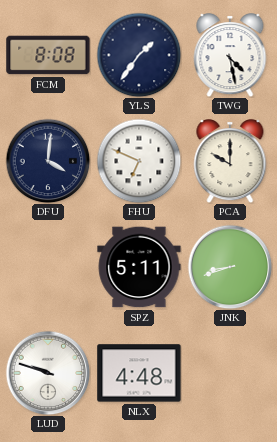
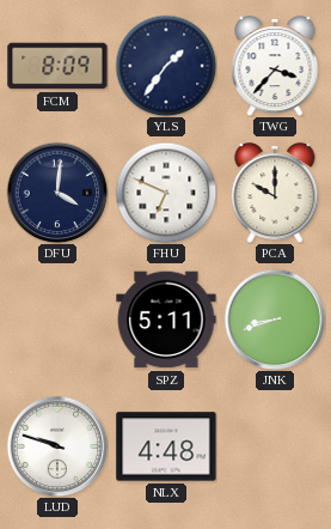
FCM: 8:08 -> 8:09 (57, 66)
TWG: 4:28 -> 3:37 (275, 66)
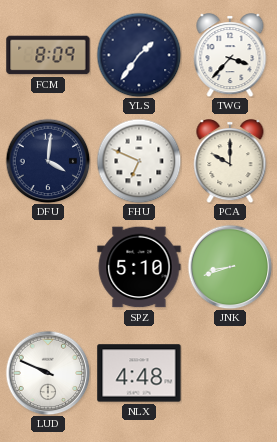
SPZ: 5:11 -> 5:10 (139, 267)
LUD: 9:48 -> 9:49 (48, 373)
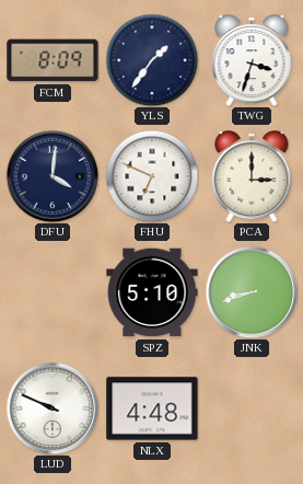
TWG: 3:37 -> 3:33 (252, 60)
PCA: 10:00 -> 3:00 (252, 176)
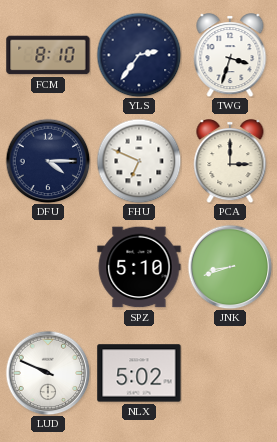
FCM: 8:09 -> 8:10 (48, 55)
YLS: 1:36 -> 2:36 (139, 55)
DFU: 4:01 -> 4:15 (48, 161)
NLX: 4:48 -> 5:02 (139, 373)
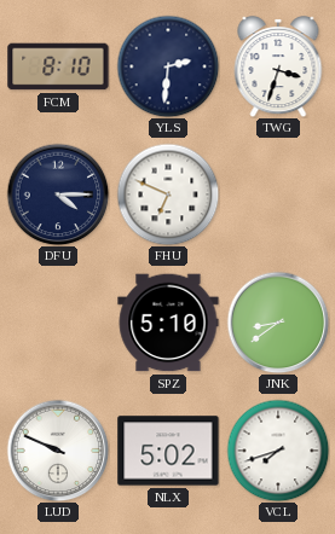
YLS: 2:36 -> 2:31 (168, 66)
PCA: 3:00 -> none (230, 161)
JNK: 8:42 -> 8:39 (278, 323)
VCL: none -> 7:42 (278, 451)
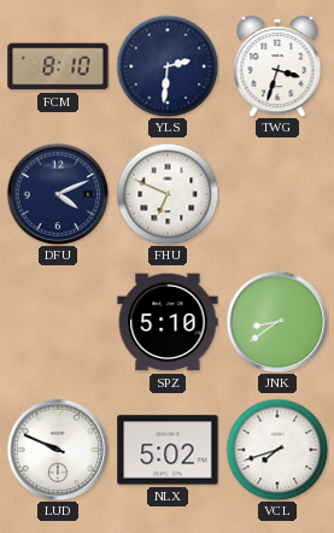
DFU: 4:15 -> 4:11 (58, 194)
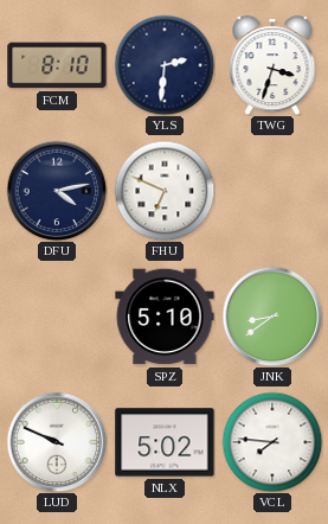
DFU: 4:11 -> 4:13 (57, 191)
VCL: 7:42 -> 7:46 (272, 442)
